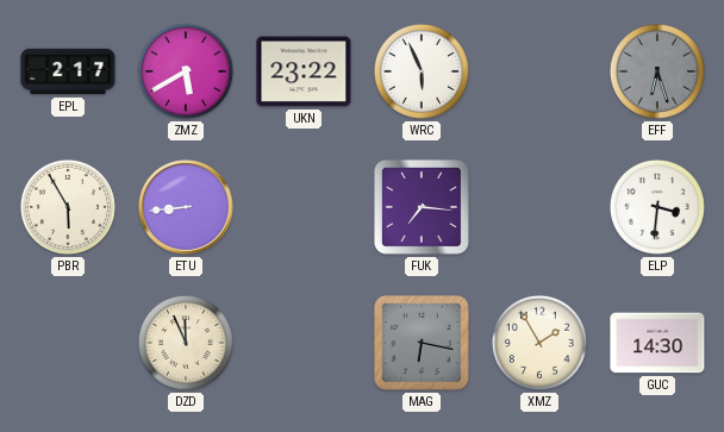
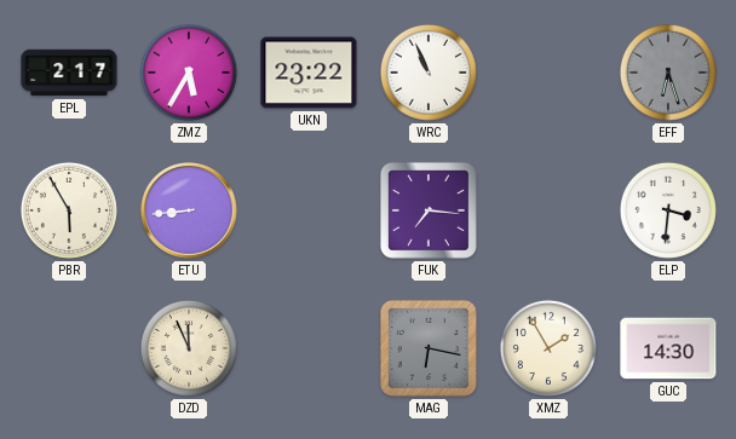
ZMZ: 5:40 -> 5:35 (189, 73)
WRC: 5:56 -> 10:56 (429, 73)
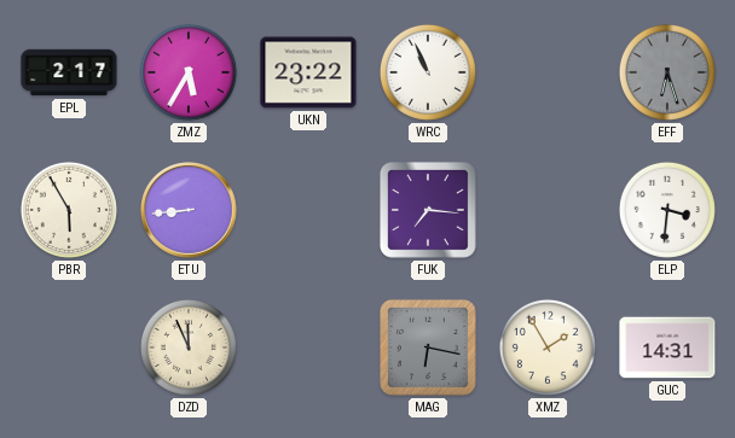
GUC: 14:30 -> 14:31 (667, 348)
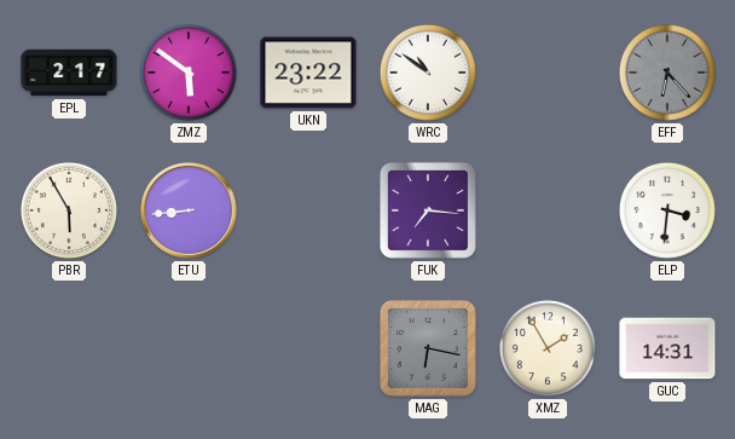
ZMZ: 5:35 -> 5:51 (189, 73)
WRC: 10:56 -> 10:51 (428, 73)
EFF: 6:27 -> 6:23 (667, 73)
DZD: 11:56 -> none (189, 348)
